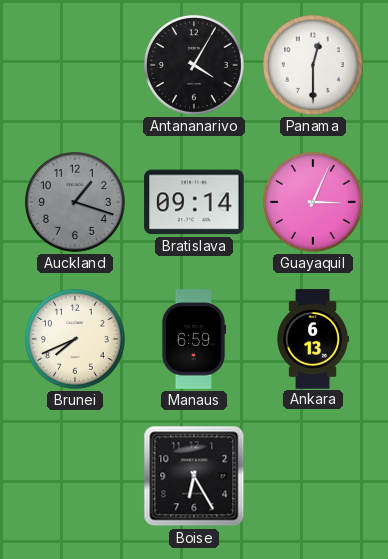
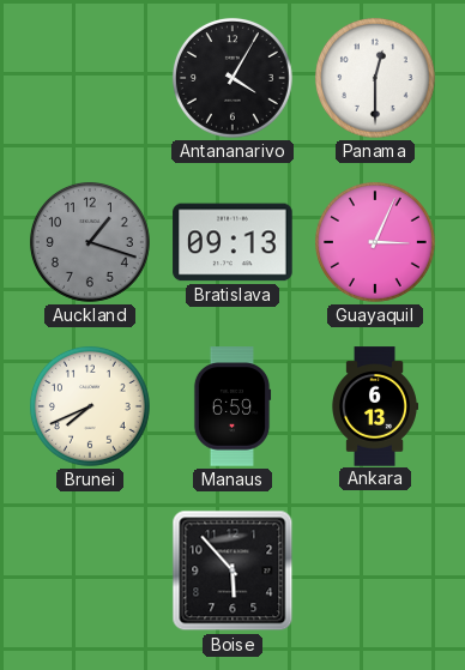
Bratislava: 09:14 -> 09:13 (232, 242)
Boise: 6:25 -> 5:53 (232, 571)
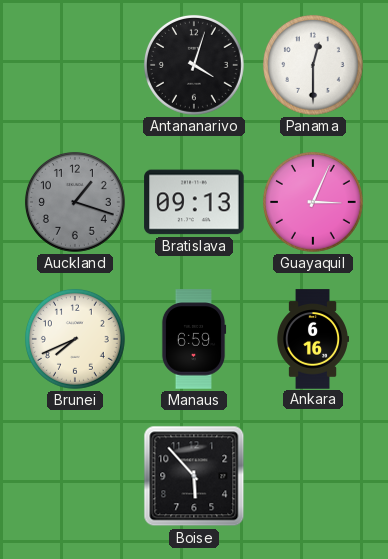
Antananarivo: 4:05 -> 4:03 (194, 65)
Ankara: 6:13 -> 6:16 (313, 339)
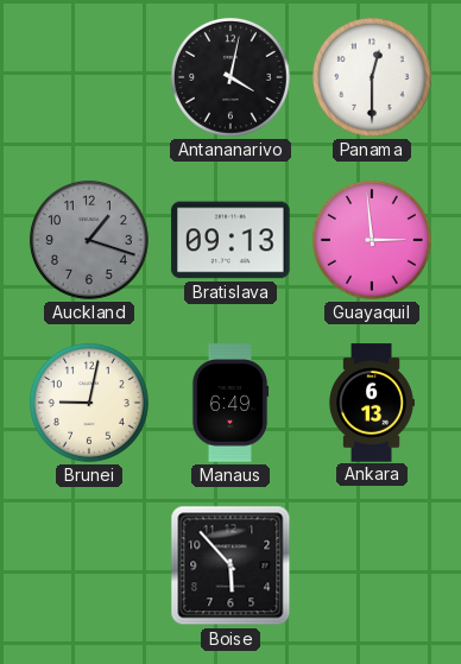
Antananarivo: 4:03 -> 4:02 (230, 77)
Guayaquil: 3:04 -> 2:59 (372, 240)
Brunei: 7:41 -> 9:02 (89, 403)
Manaus: 6:59 -> 6:49 (230, 403)
Ankara: 6:16 -> 6:13 (372, 403)
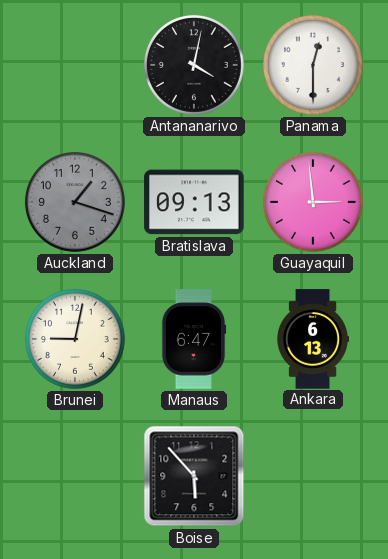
Manaus: 6:49 -> 6:47 (194, 339)
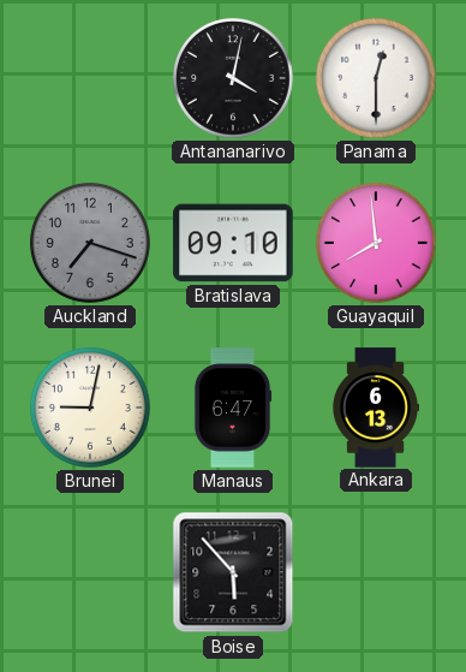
Auckland: 1:18 -> 7:18 (90, 243)
Bratislava: 09:13 -> 09:10 (233, 243)
Guayaquil: 2:59 -> 7:59 (376, 243)
